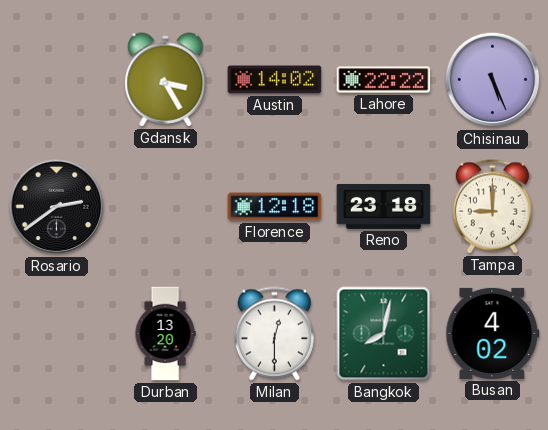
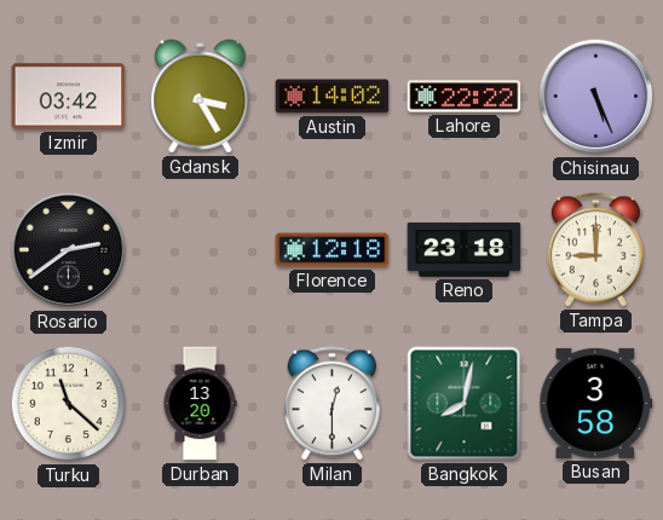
Izmir: none -> 03:42 (69, 97)
Turku: none -> 11:22 (69, 404)
Busan: 4:02 -> 3:58 (596, 403)
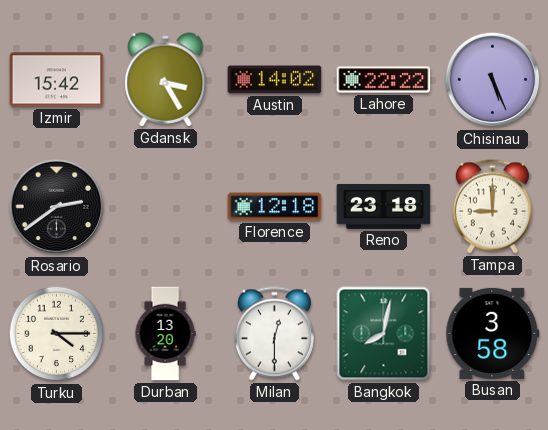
Izmir: 03:42 -> 15:42 (57, 80)
Turku: 11:22 -> 4:15 (57, 334)
